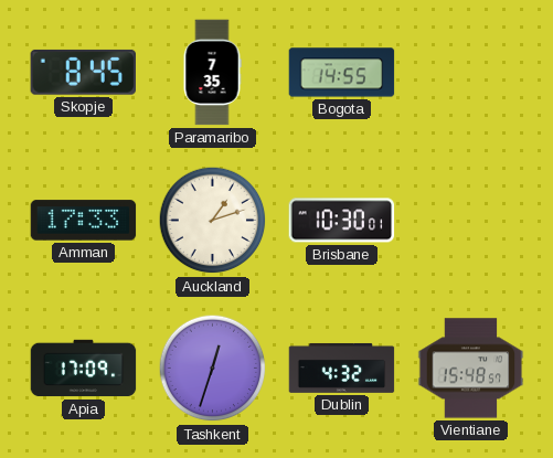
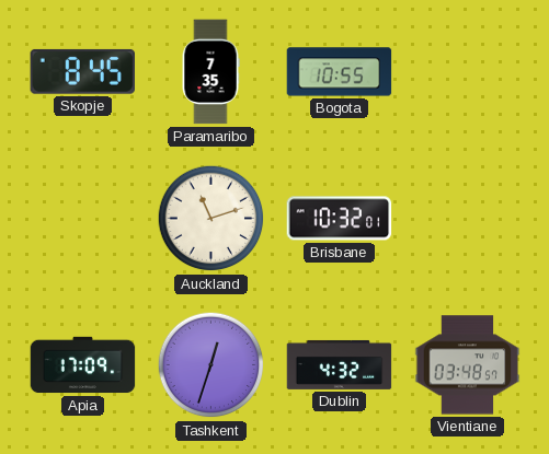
Bogota: 14:55 -> 10:55 (340, 72)
Amman: 17:33 -> none (84, 221)
Auckland: 1:12 -> 11:12 (211, 219)
Brisbane: 10:30 -> 10:32 (340, 219)
Vientiane: 15:48 -> 03:48 (468, 365)
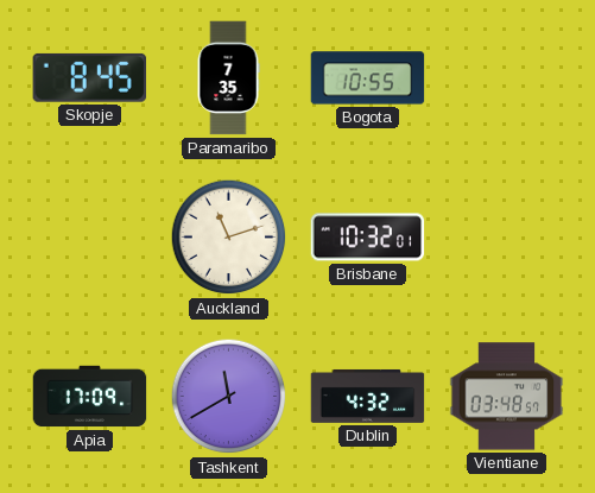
Tashkent: 12:33 -> 11:40 (229, 397)
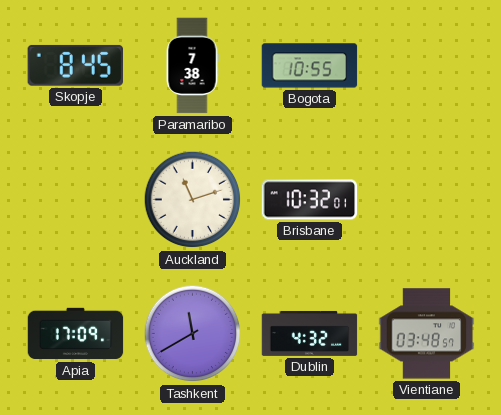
Paramaribo: 7:35 -> 7:38 (192, 66)
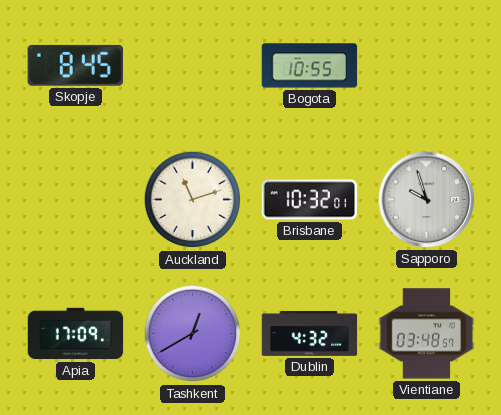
Paramaribo: 7:38 -> none (192, 66)
Sapporo: none -> 9:57 (427, 200)
Tashkent: 11:40 -> 12:40 (193, 334)
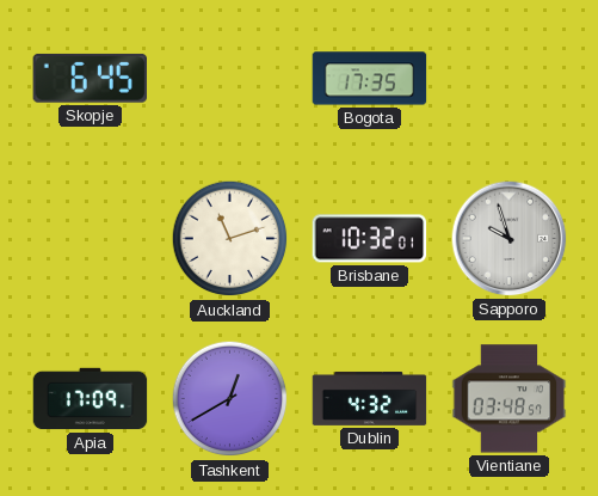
Skopje: 8:45 -> 6:45 (90, 78)
Bogota: 10:55 -> 17:35 (370, 79)
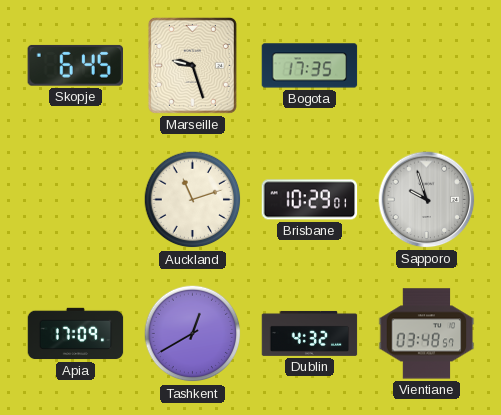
Marseille: none -> 9:27 (192, 65)
Brisbane: 10:32 -> 10:29 (310, 200)
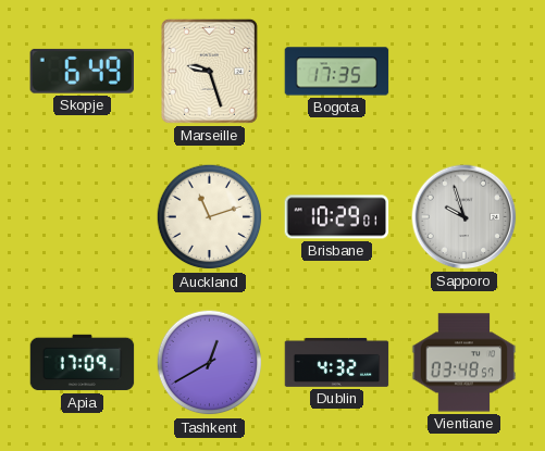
Skopje: 6:45 -> 6:49 (82, 71)
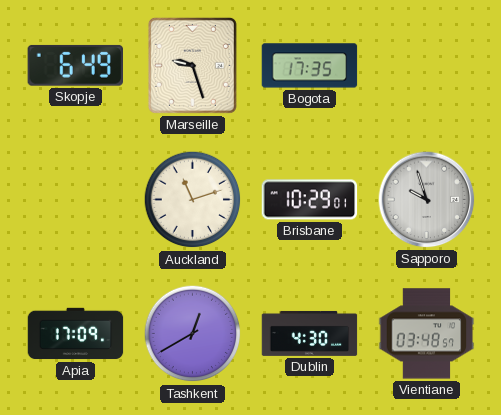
Dublin: 4:32 -> 4:30 (310, 333)
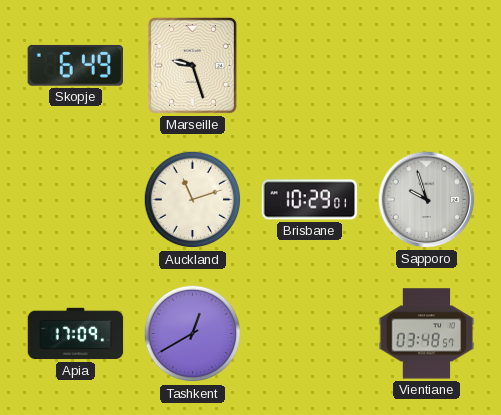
Bogota: 17:35 -> none (310, 66)
Dublin: 4:30 -> none (310, 333)
